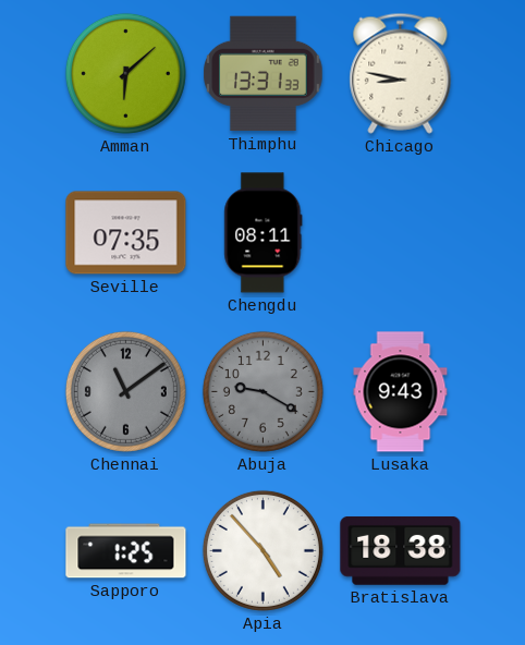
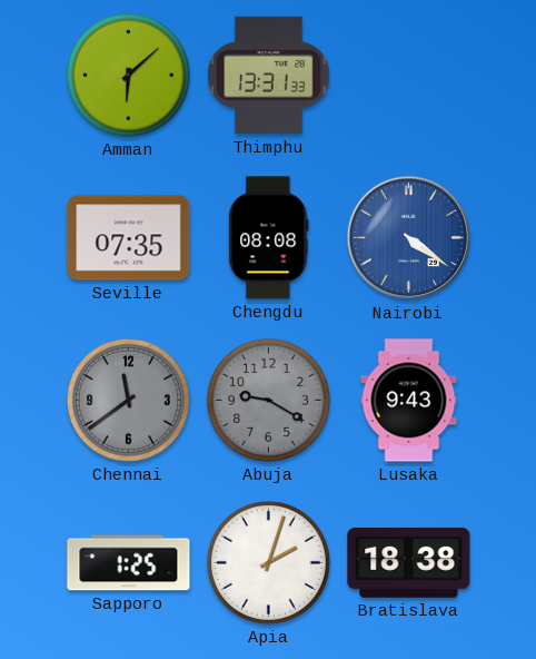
Chicago: 8:47 -> none (401, 73)
Chengdu: 08:11 -> 08:08 (269, 238)
Nairobi: none -> 4:21 (409, 238)
Chennai: 11:09 -> 11:39 (128, 400)
Apia: 4:53 -> 2:03 (268, 562)
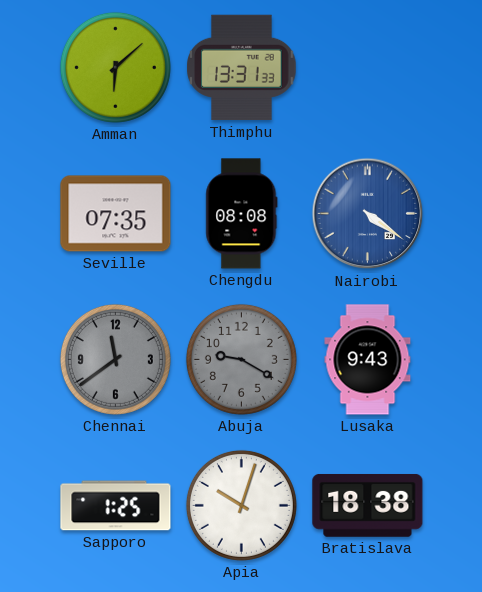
Apia: 2:03 -> 10:03 (241, 505)
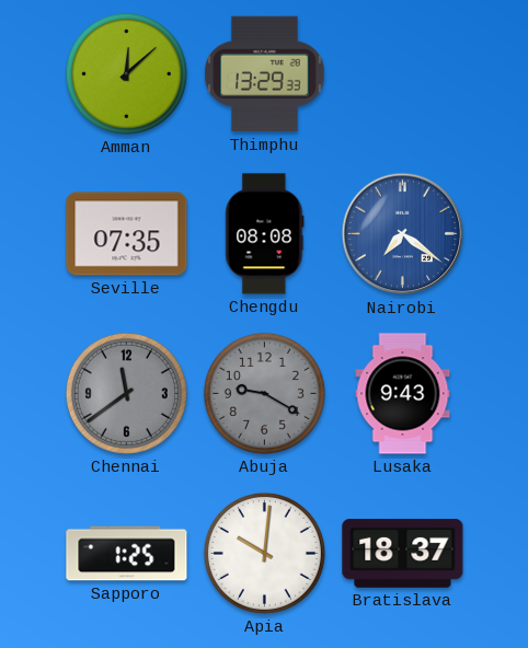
Amman: 6:08 -> 12:08 (126, 73)
Thimphu: 13:31 -> 13:29 (265, 74)
Nairobi: 4:21 -> 7:21 (403, 234)
Apia: 10:03 -> 10:01 (264, 553)
Bratislava: 18:38 -> 18:37 (403, 553)
